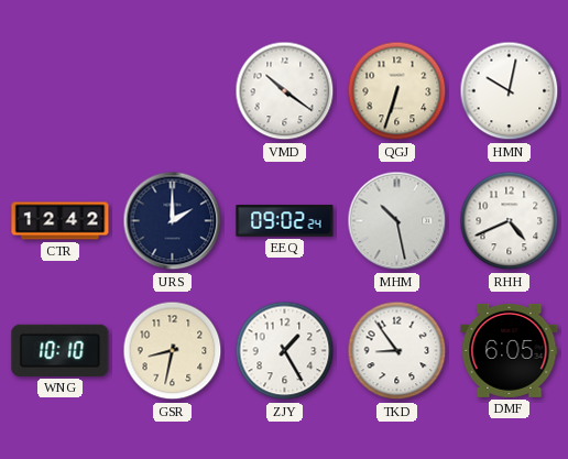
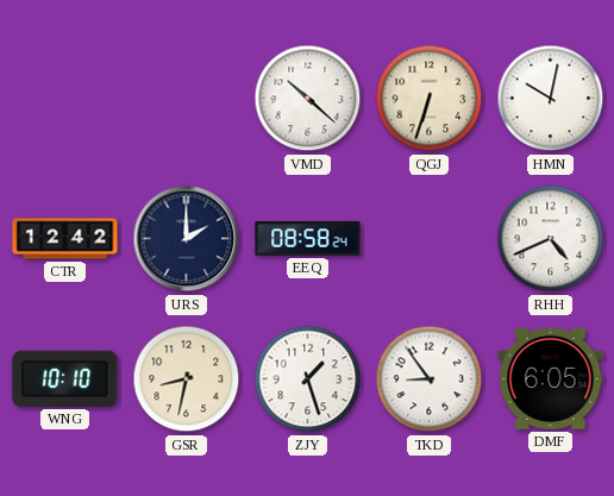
VMD: 10:21 -> 10:22 (308, 99)
EEQ: 09:02 -> 08:58 (308, 239)
MHM: 10:28 -> none (397, 221)
ZJY: 1:25 -> 1:27 (308, 379)
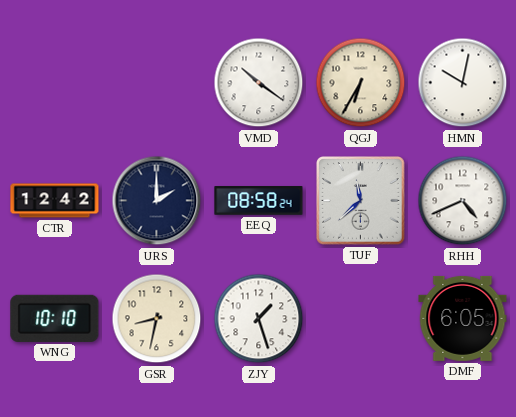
VMD: 10:22 -> 10:21 (259, 83)
QGJ: 6:33 -> 6:35 (361, 83)
TUF: none -> 11:38 (361, 201)
TKD: 8:54 -> none (430, 379)
